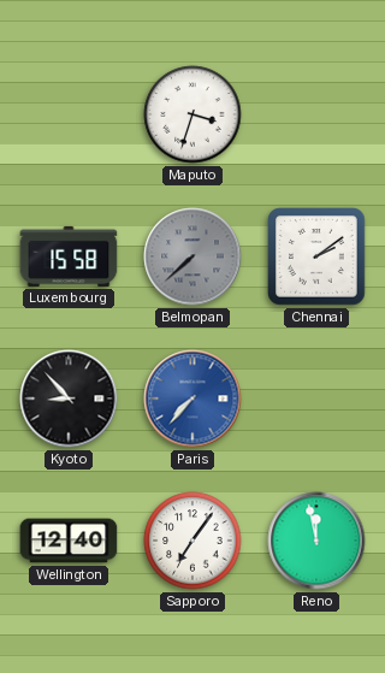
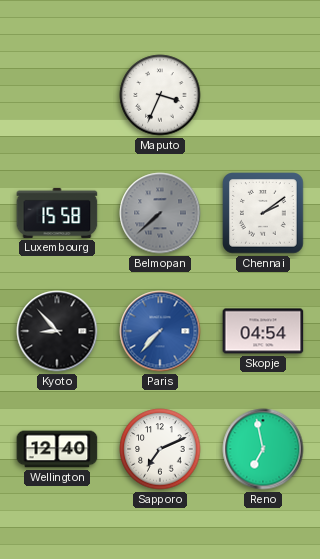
Maputo: 3:33 -> 3:34 (160, 95)
Skopje: none -> 04:54 (263, 331)
Sapporo: 7:06 -> 7:11 (160, 449)
Reno: 11:58 -> 6:58 (263, 449)
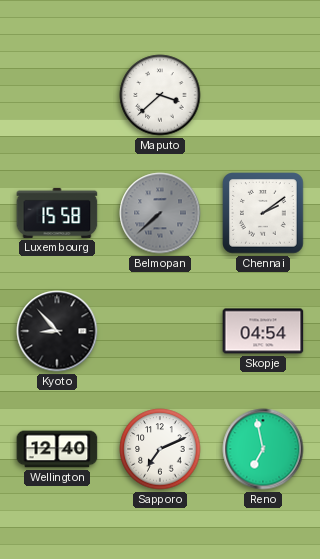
Maputo: 3:34 -> 3:38 (160, 95)
Paris: 7:37 -> none (160, 331)
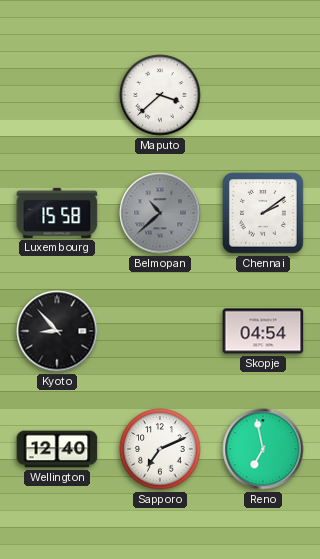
Belmopan: 7:38 -> 10:38 (160, 213)
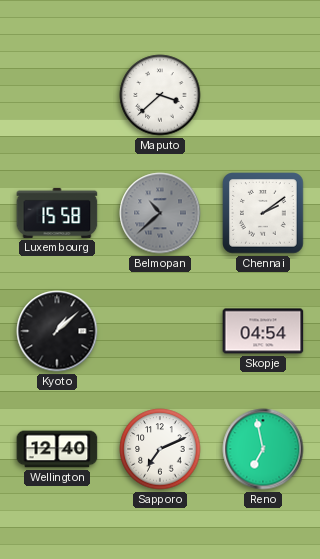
Kyoto: 8:53 -> 1:08 (57, 331)
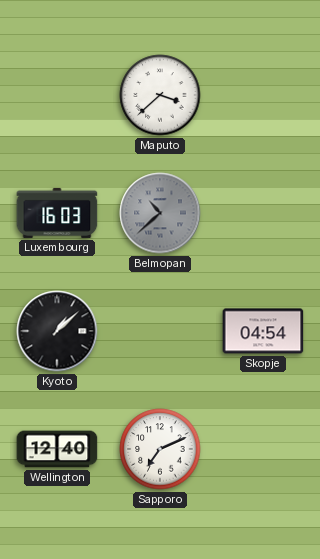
Luxembourg: 15:58 -> 16:03 (57, 213)
Chennai: 2:09 -> none (264, 214)
Reno: 6:58 -> none (263, 449)
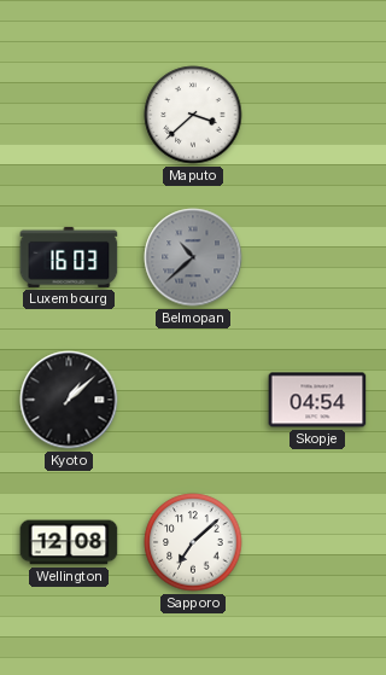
Wellington: 12:40 -> 12:08 (69, 542)
Sapporo: 7:11 -> 7:08 (193, 542)
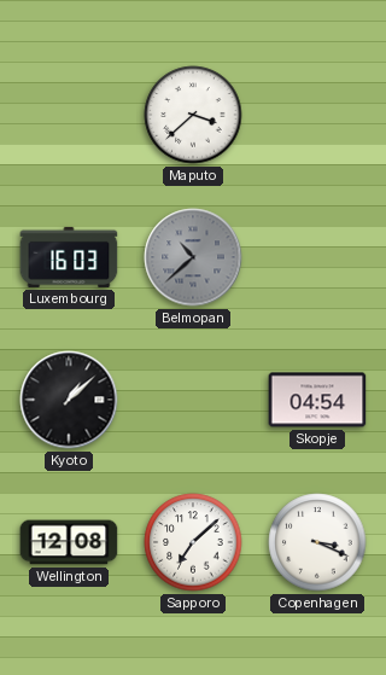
Copenhagen: none -> 3:19 (317, 542)
